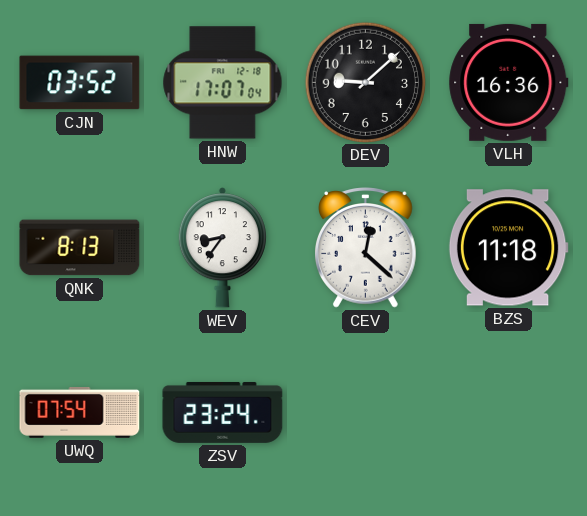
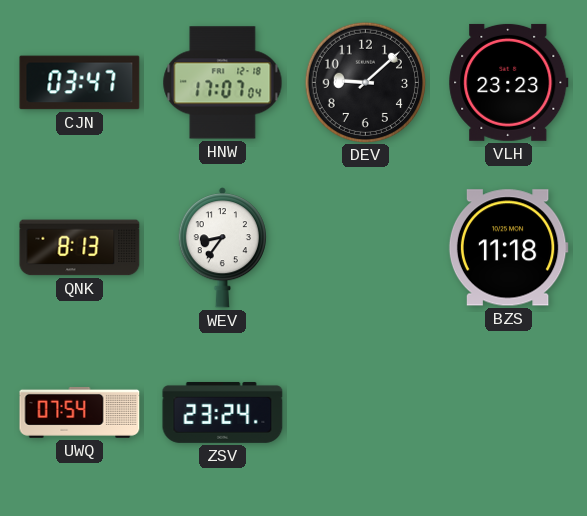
CJN: 03:52 -> 03:47 (80, 83)
VLH: 16:36 -> 23:23 (509, 82)
CEV: 12:22 -> none (366, 248)
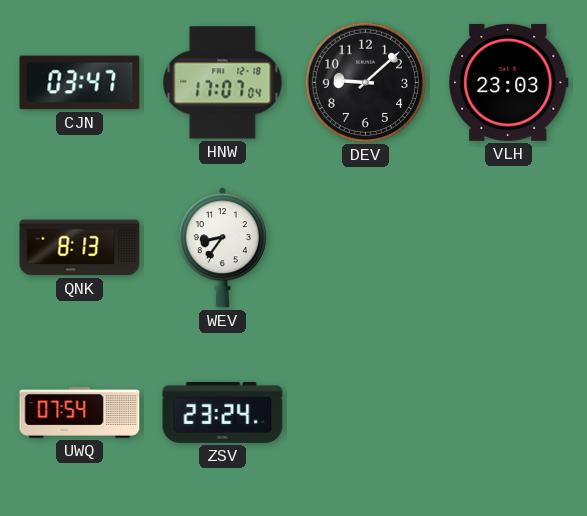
VLH: 23:23 -> 23:03 (509, 82)
BZS: 11:18 -> none (508, 248)
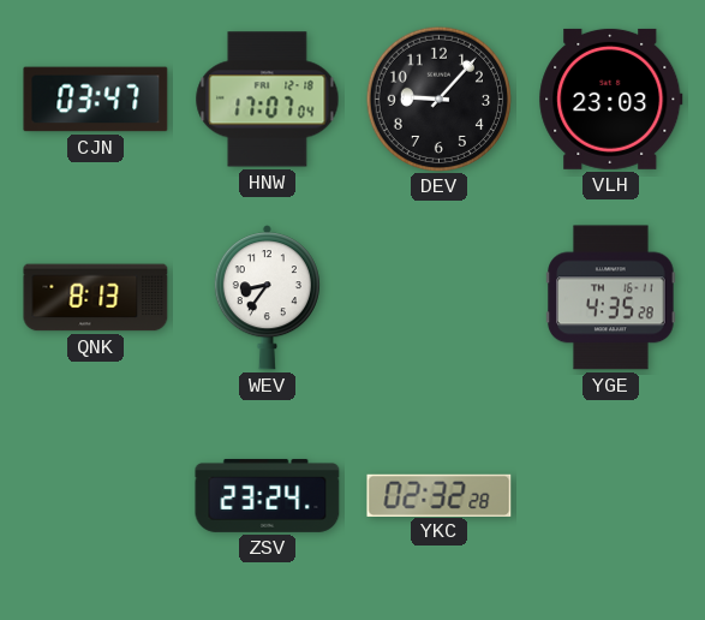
DEV: 9:08 -> 9:07 (438, 99)
YGE: none -> 4:35 (611, 298)
UWQ: 07:54 -> none (80, 412)
YKC: none -> 02:32 (440, 495)
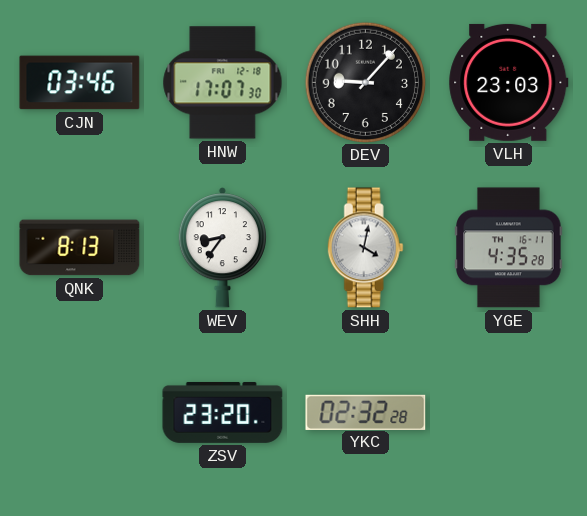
CJN: 03:47 -> 03:46 (80, 83)
HNW: 17:07:04 -> 17:07:30 (223, 83)
SHH: none -> 4:02 (365, 248)
ZSV: 23:24 -> 23:20 (223, 412)
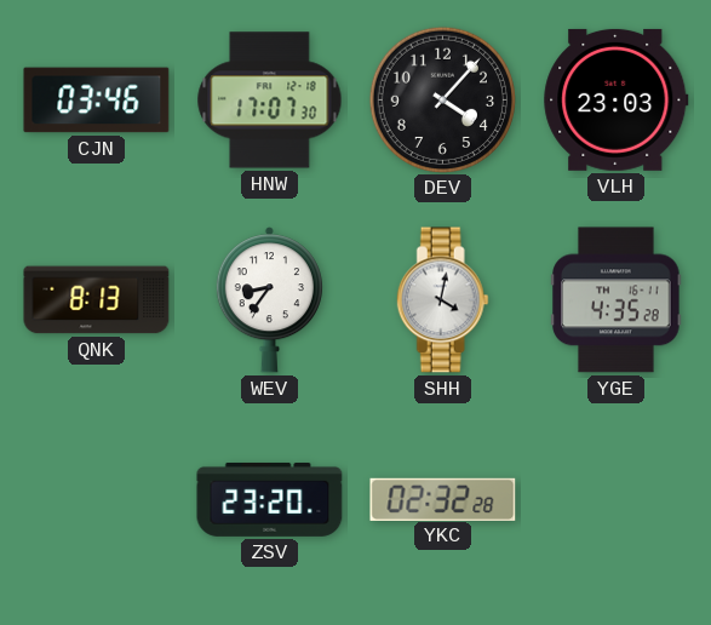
DEV: 9:07 -> 4:07 (442, 99)
